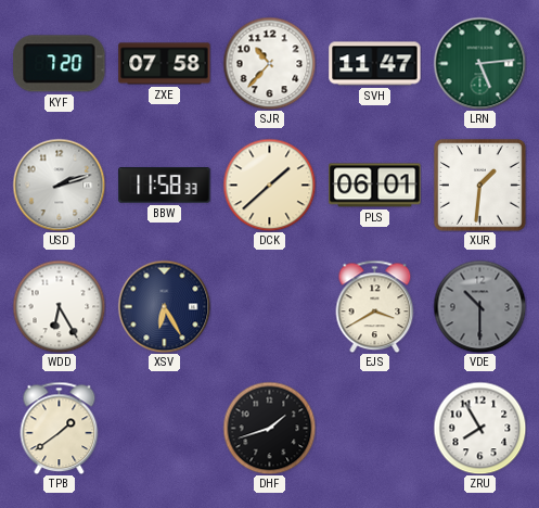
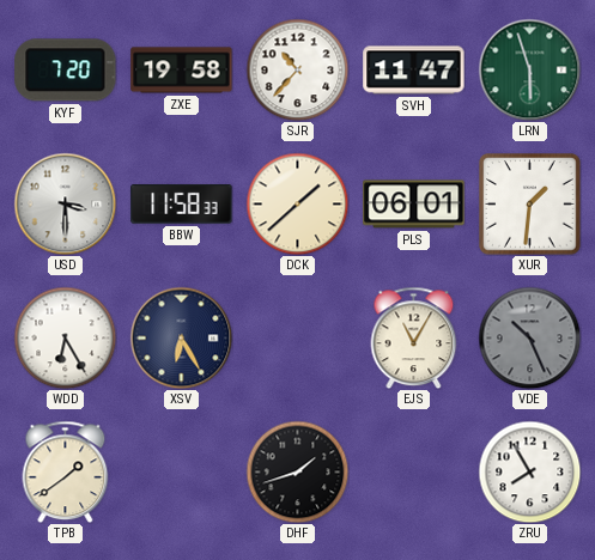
ZXE: 07:58 -> 19:58 (182, 71)
LRN: 5:14 -> 5:57 (529, 69)
USD: 2:12 -> 3:30 (65, 203)
EJS: 3:40 -> 11:05 (414, 337)
VDE: 10:30 -> 10:26 (529, 337)
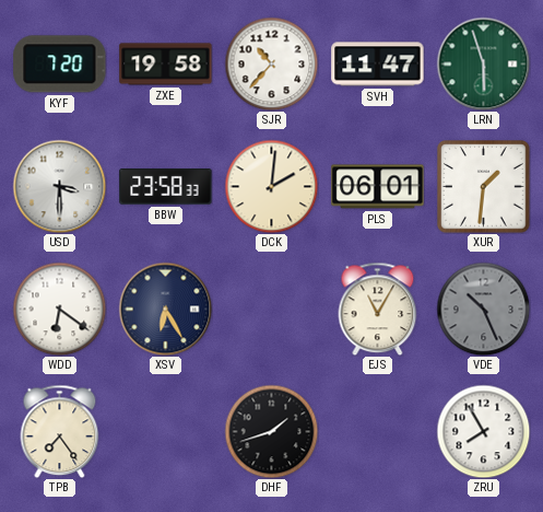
BBW: 11:58 -> 23:58 (166, 187)
DCK: 1:38 -> 2:01 (271, 186)
WDD: 6:25 -> 6:21 (59, 309)
TPB: 1:39 -> 7:24 (60, 431)
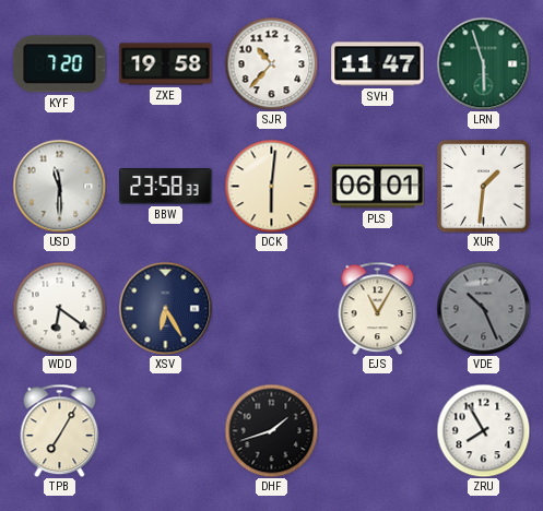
USD: 3:30 -> 11:30 (59, 186)
DCK: 2:01 -> 6:01 (271, 186)
TPB: 7:24 -> 7:05 (60, 430)
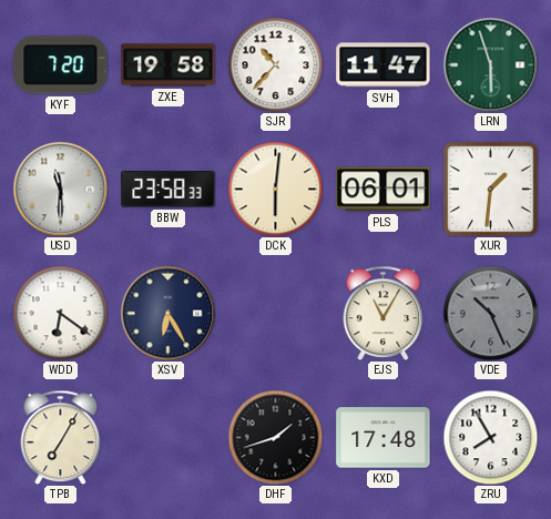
KXD: none -> 17:48 (384, 438)
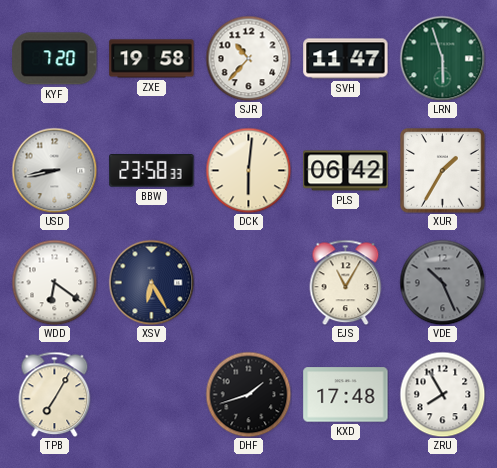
USD: 11:30 -> 8:43 (54, 170)
PLS: 06:01 -> 06:42 (346, 171)
XUR: 1:31 -> 1:35 (443, 171)
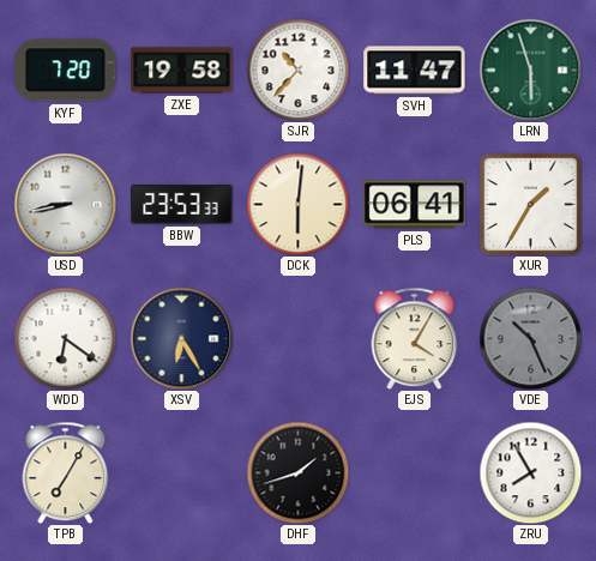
BBW: 23:58 -> 23:53 (182, 205)
PLS: 06:42 -> 06:41 (415, 205)
EJS: 11:05 -> 4:05 (415, 338)
KXD: 17:48 -> none (346, 395)
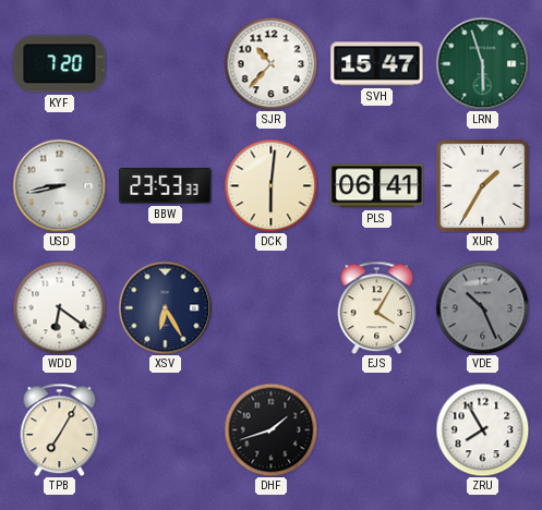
ZXE: 19:58 -> none (182, 71)
SVH: 11:47 -> 15:47 (377, 64)
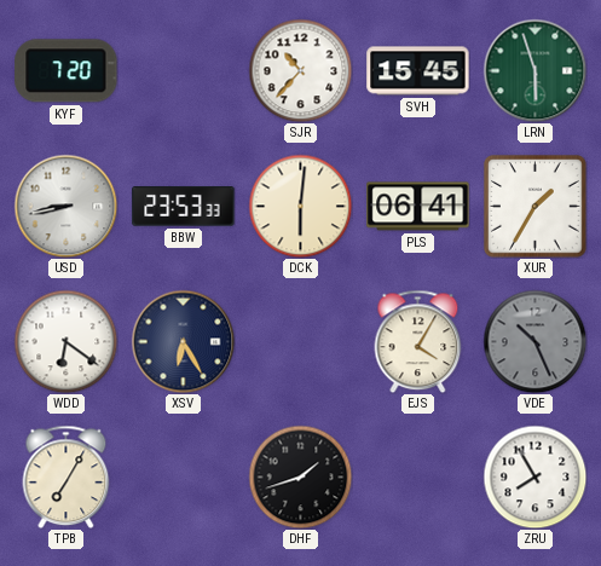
SVH: 15:47 -> 15:45 (418, 71)
